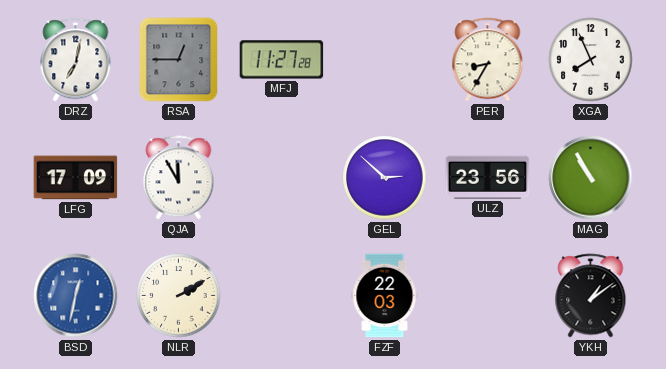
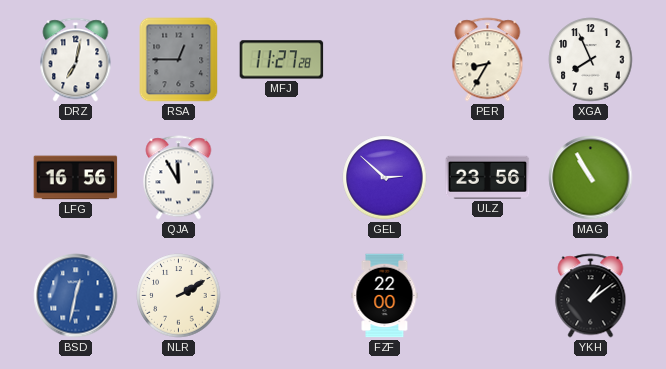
LFG: 17:09 -> 16:56 (76, 178)
FZF: 22:03 -> 22:00 (385, 296)
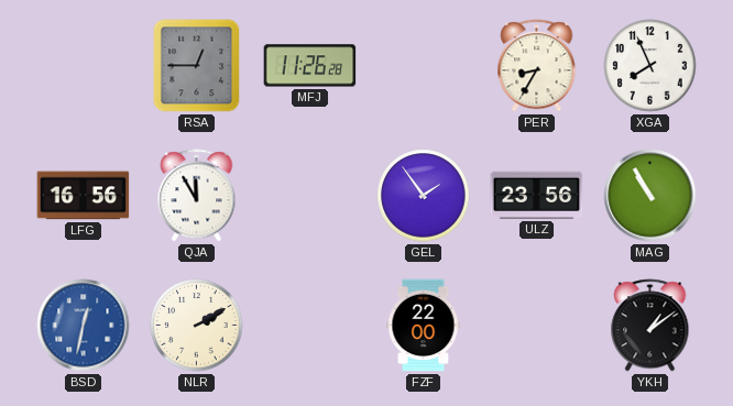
DRZ: 7:02 -> none (76, 60)
MFJ: 11:27 -> 11:26 (310, 66)
GEL: 2:52 -> 1:54 (424, 196)
